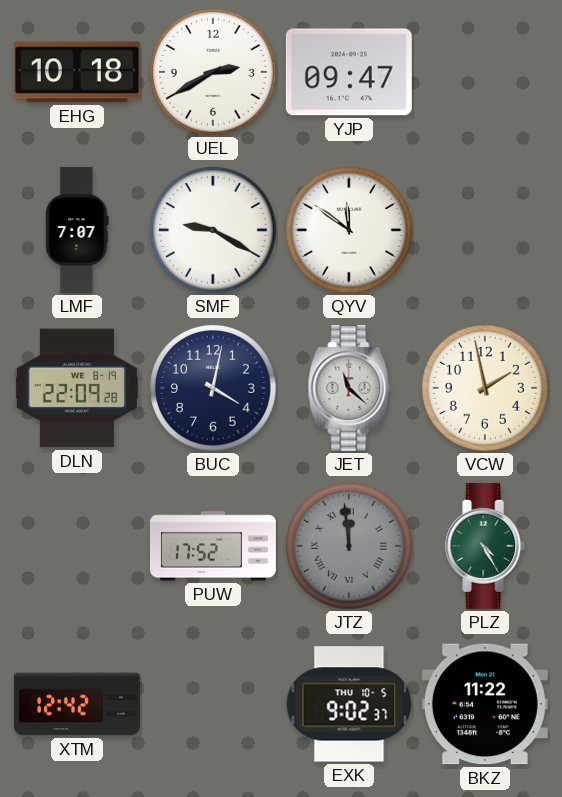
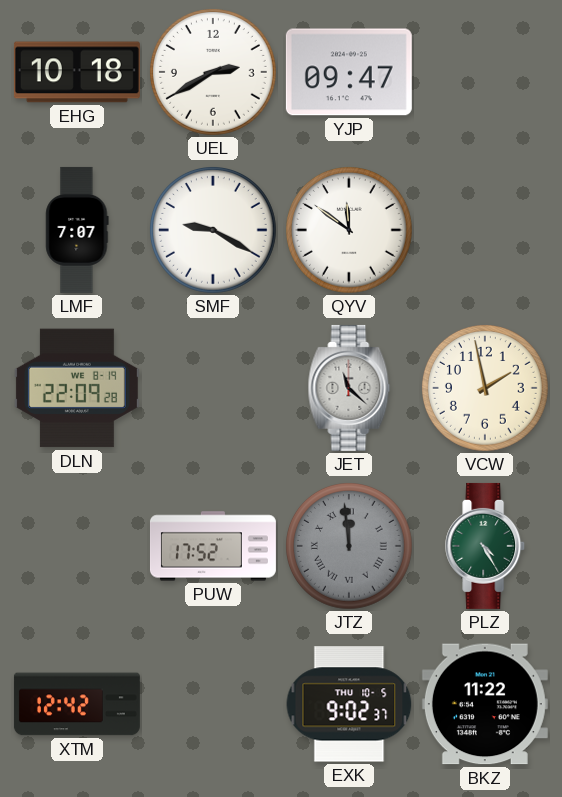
BUC: 4:02 -> none (214, 389)
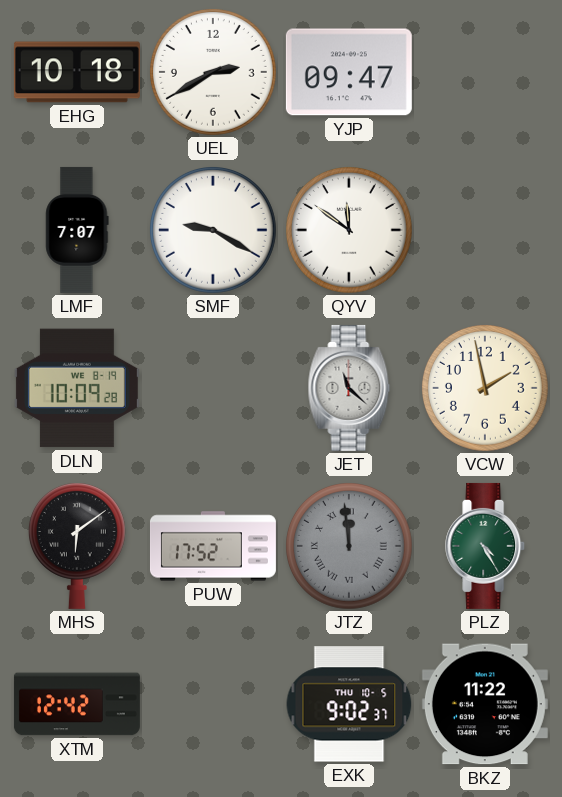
DLN: 22:09 -> 10:09 (77, 388)
MHS: none -> 6:09 (77, 546)
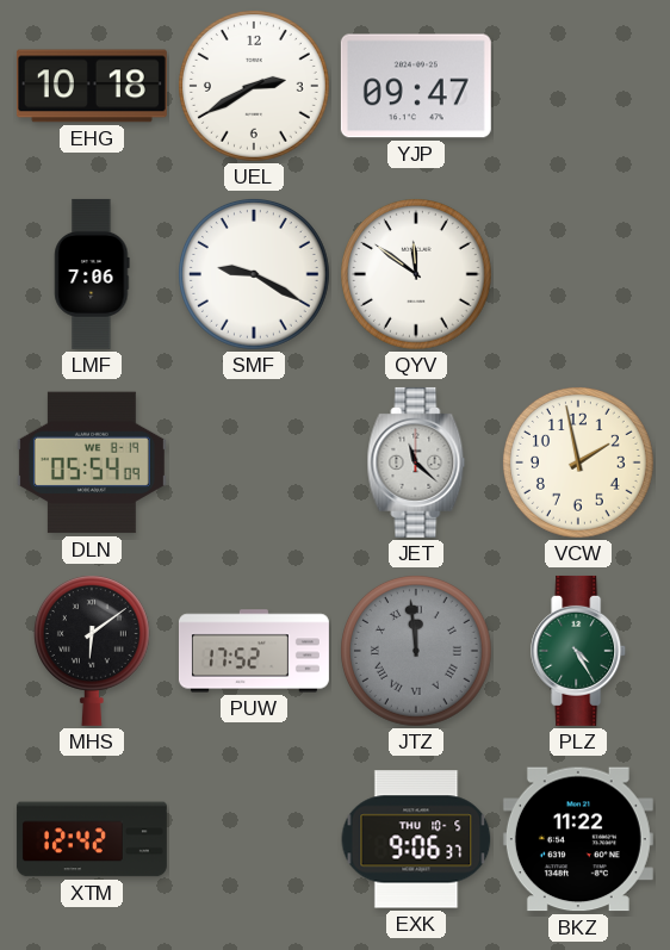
LMF: 7:07 -> 7:06 (92, 274)
DLN: 10:09 -> 05:54 (92, 462)
EXK: 9:02 -> 9:06 (416, 839)
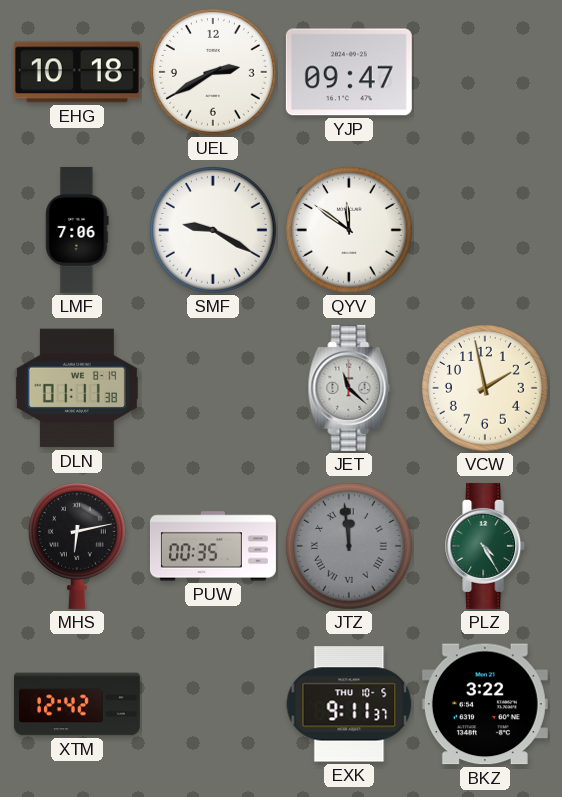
DLN: 05:54 -> 01:11 (77, 388)
MHS: 6:09 -> 6:13 (77, 546)
PUW: 17:52 -> 00:35 (213, 546)
EXK: 9:06 -> 9:11 (349, 704)
BKZ: 11:22 -> 3:22 (485, 704)
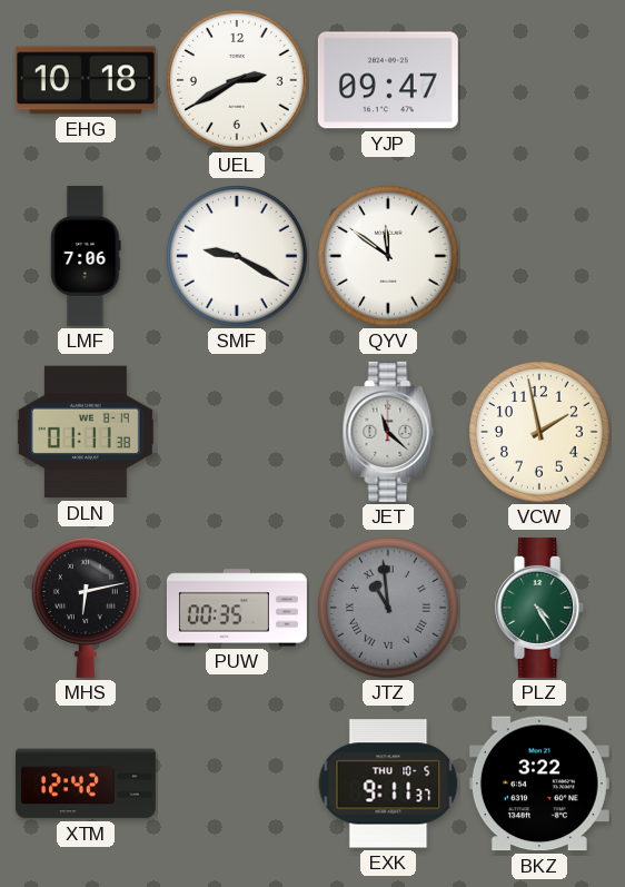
JTZ: 11:59 -> 10:59 (389, 609)
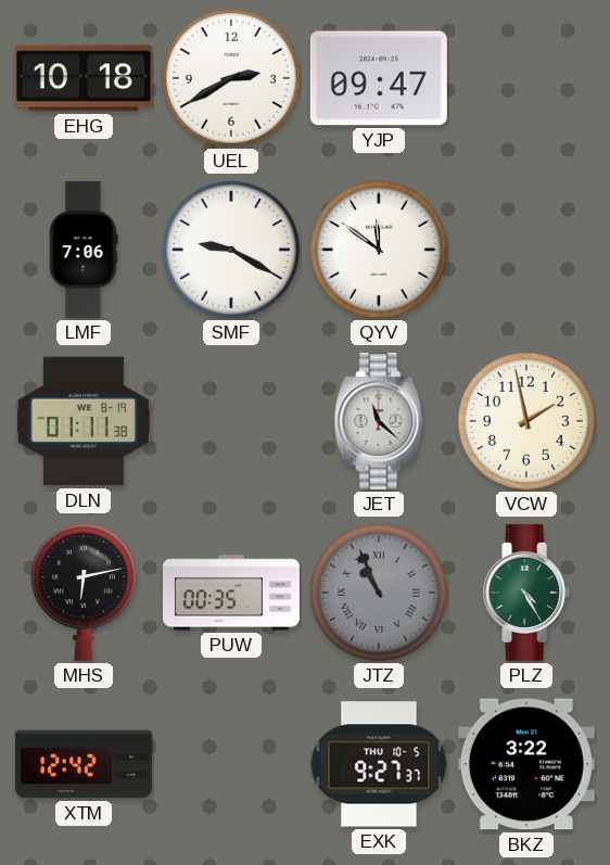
JTZ: 10:59 -> 10:56 (380, 594)
EXK: 9:11 -> 9:27 (379, 764)
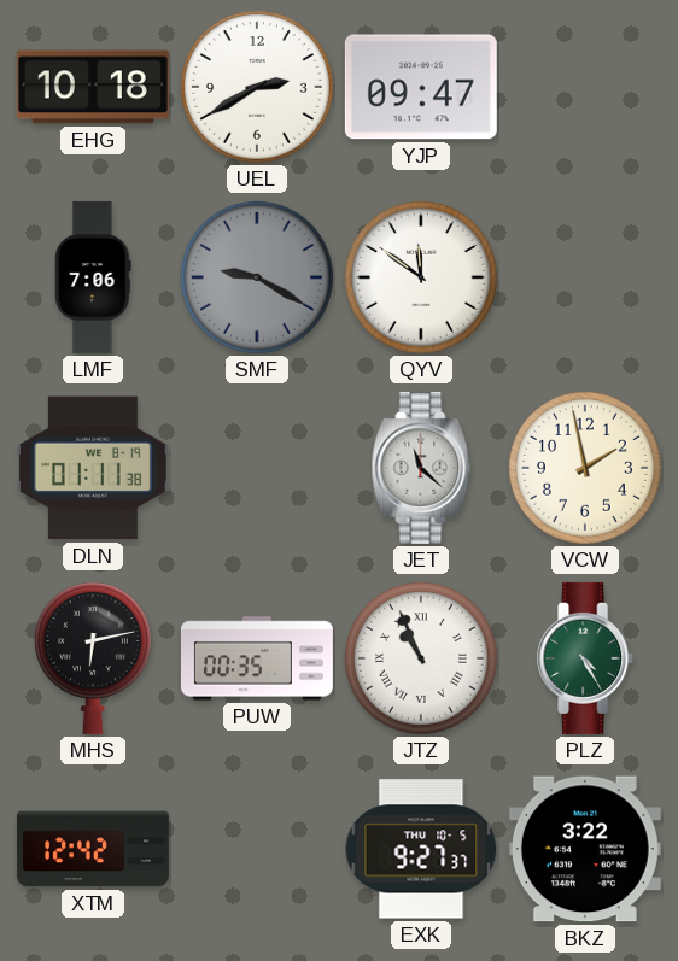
SMF dial: white -> grey (258, 279)
JTZ dial: grey -> white (422, 660)
